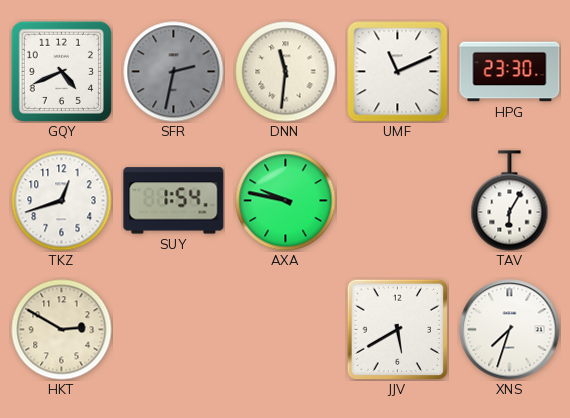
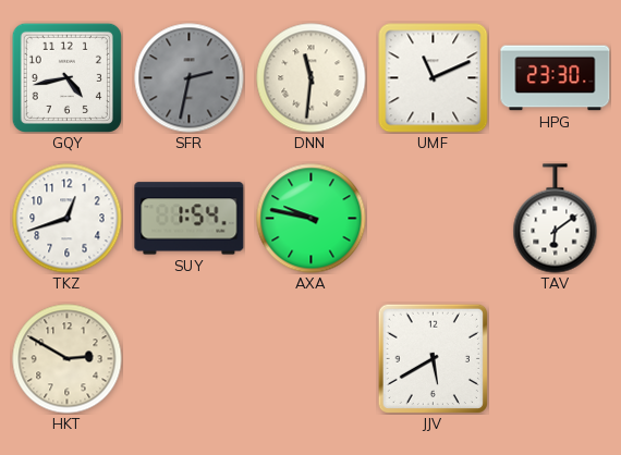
GQY: 4:41 -> 4:43 (66, 77)
TAV: 6:05 -> 6:09 (556, 219)
XNS: 7:33 -> none (510, 330)
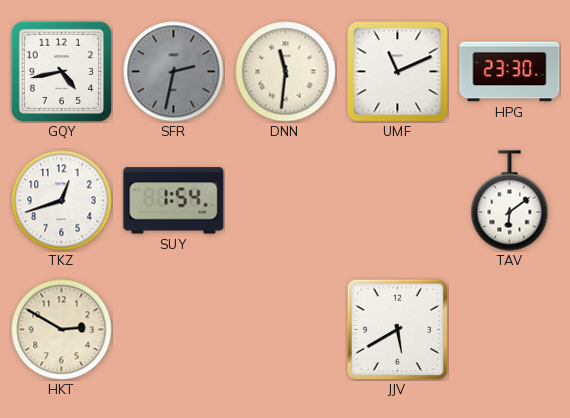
AXA: 9:47 -> none (312, 219)
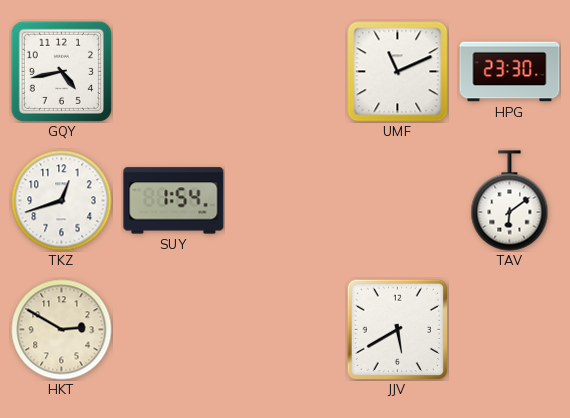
SFR: 2:32 -> none (174, 72)
DNN: 11:31 -> none (286, 72)
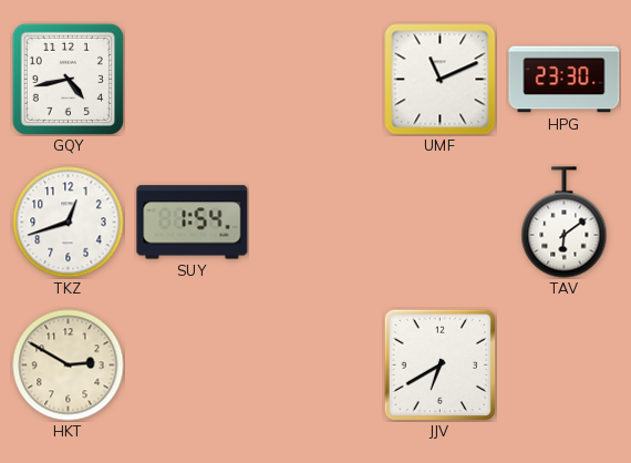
JJV: 5:40 -> 6:40 (439, 364)
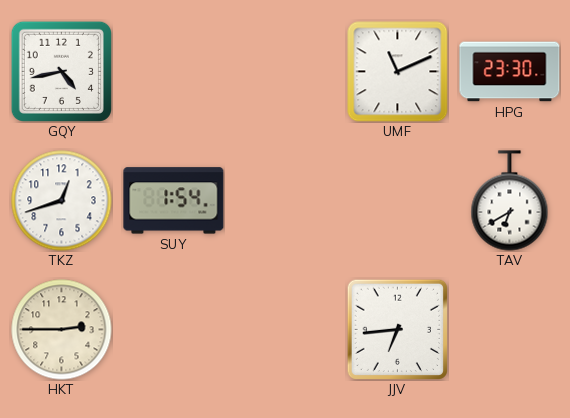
TAV: 6:09 -> 6:40 (510, 201)
HKT: 2:50 -> 2:45 (62, 330)
JJV: 6:40 -> 6:44 (397, 329)
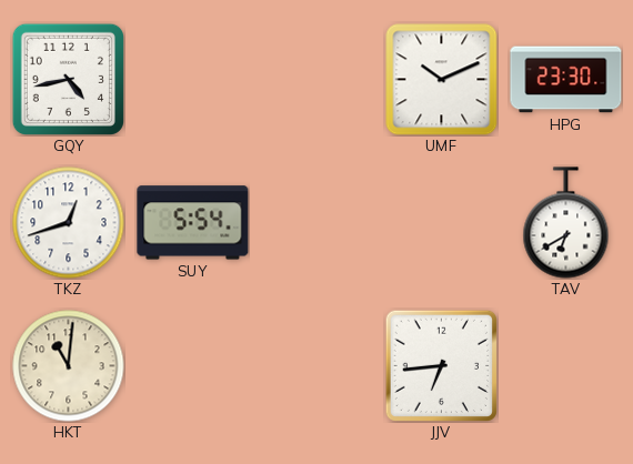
UMF: 11:11 -> 10:11 (441, 79)
SUY: 1:54 -> 5:54 (193, 223)
HKT: 2:45 -> 11:01 (69, 366)
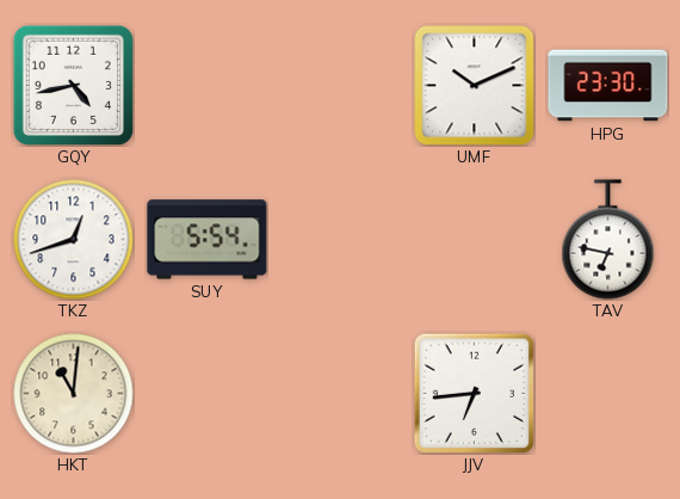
TAV: 6:40 -> 6:47 (608, 240)
